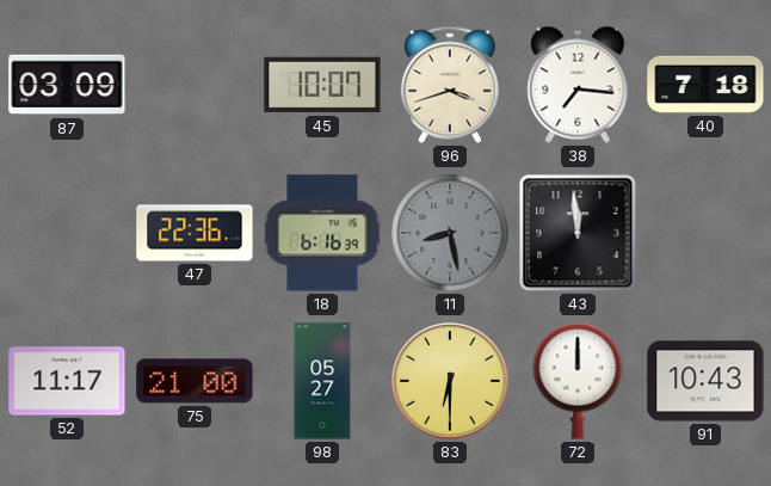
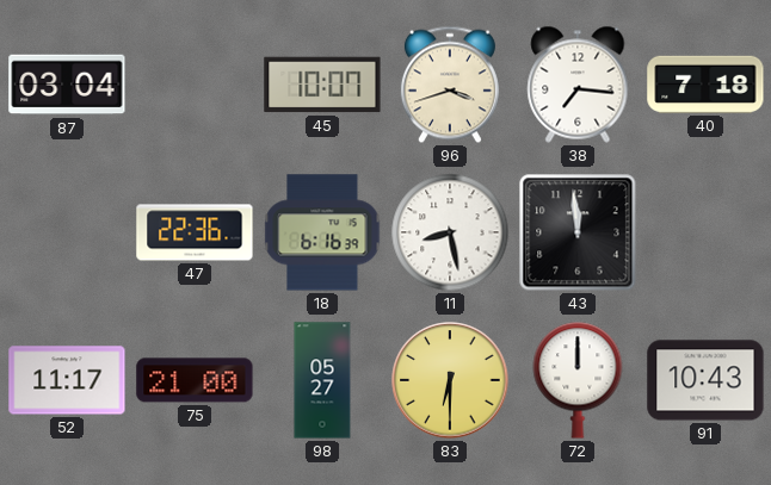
87: 03:09 -> 03:04 (67, 85)
11 dial: grey -> white (450, 232)
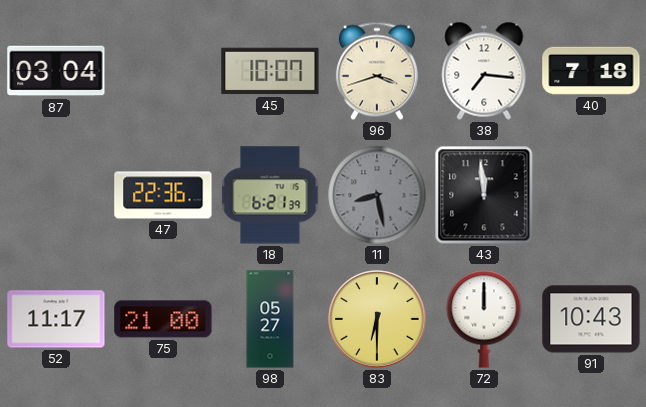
18: 6:16 -> 6:21 (270, 195)
11 dial: white -> grey (377, 195)
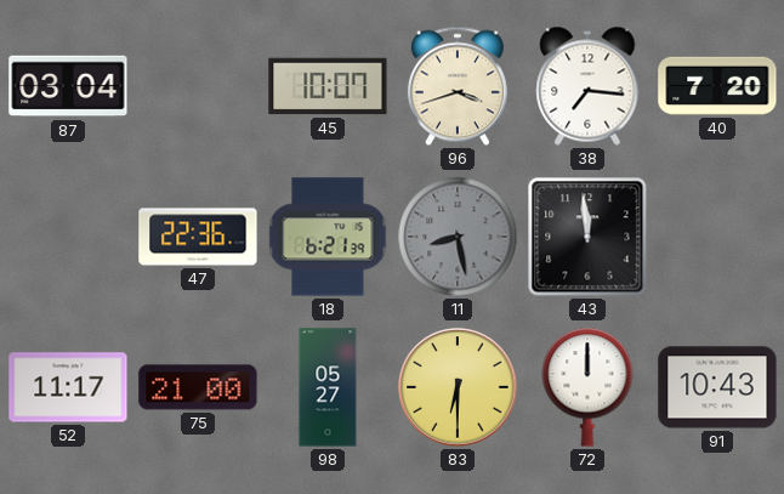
40: 7:18 -> 7:20 (717, 86)
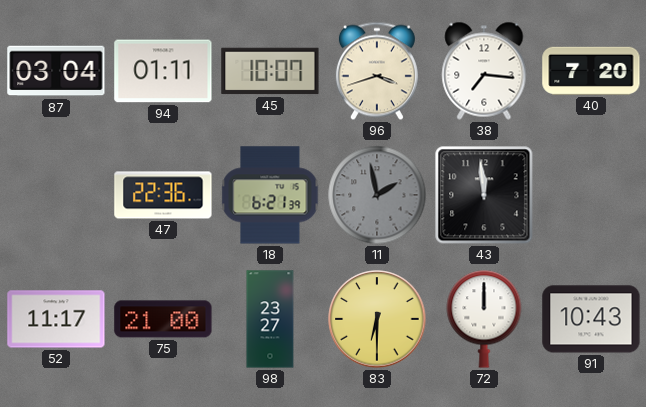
94: none -> 01:11 (163, 71)
11: 8:28 -> 1:58 (377, 195)
98: 05:27 -> 23:27 (270, 319)
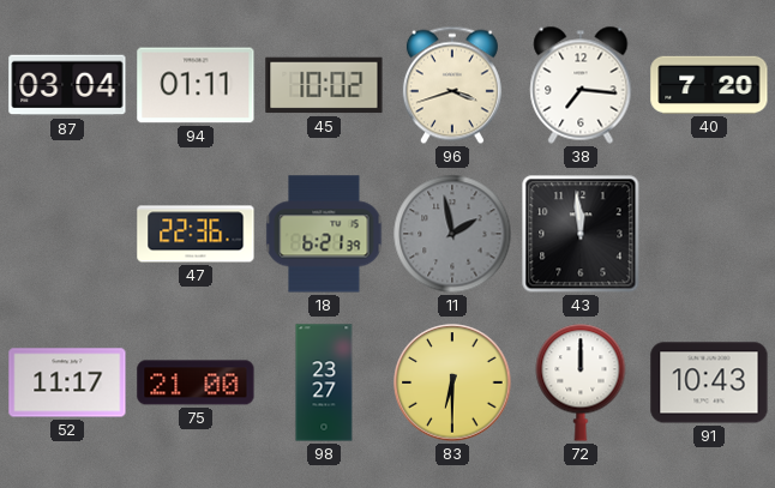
45: 10:07 -> 10:02 (324, 85)
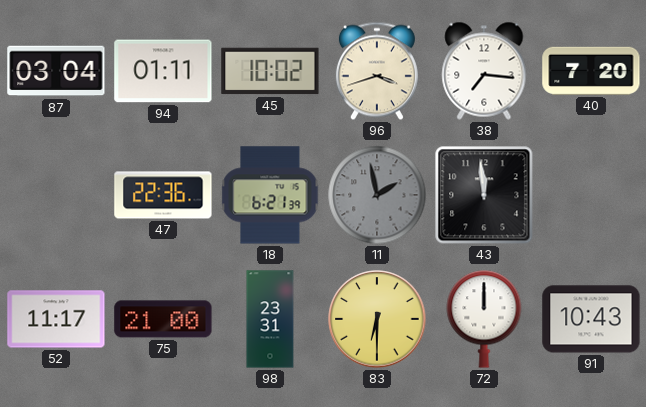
98: 23:27 -> 23:31 (270, 319)
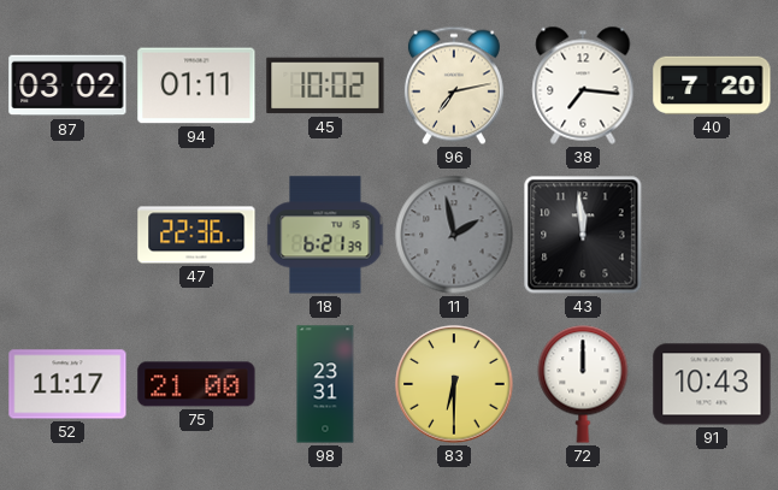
87: 03:04 -> 03:02 (67, 85)
96: 3:42 -> 7:13 (454, 85)
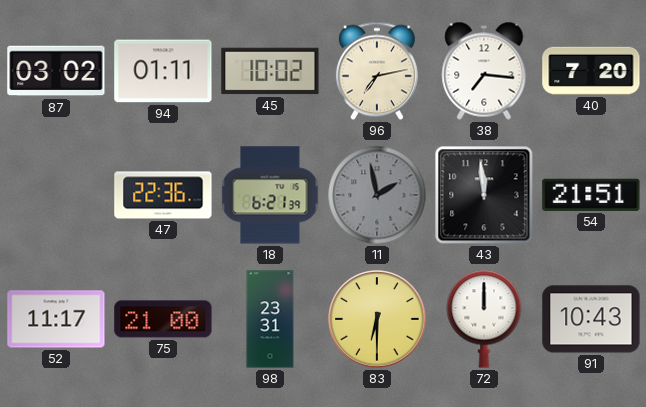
54: none -> 21:51 (591, 195)
